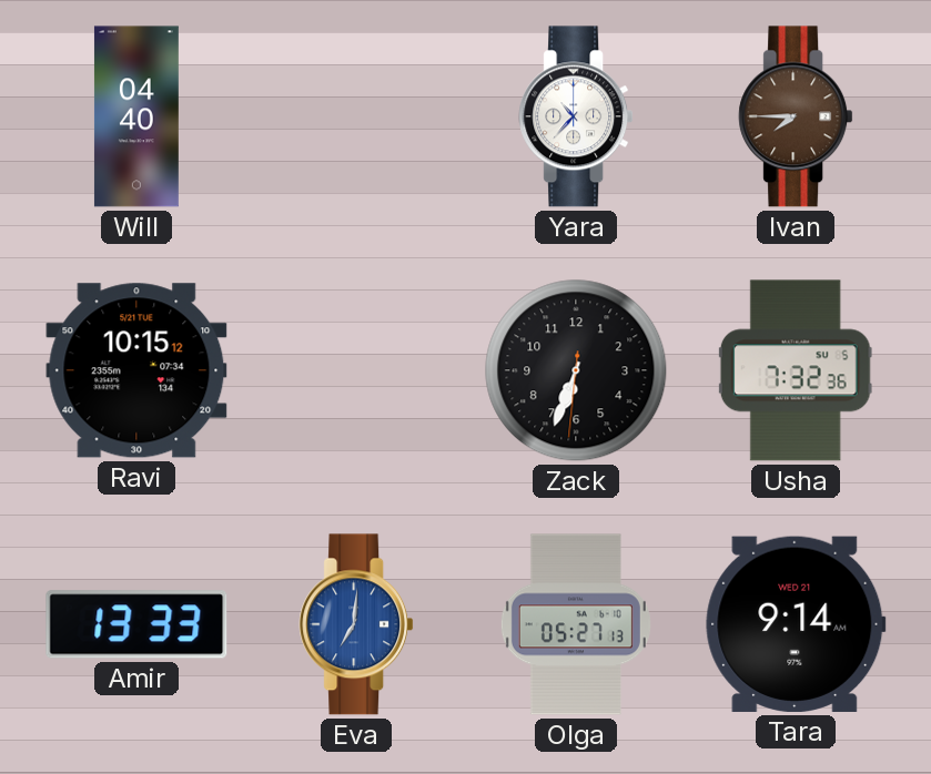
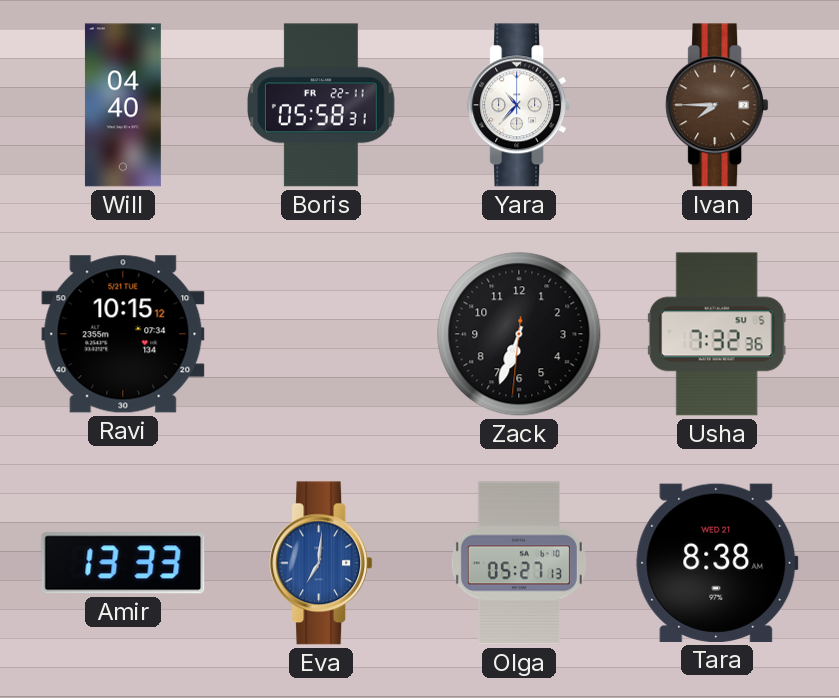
Boris: none -> 05:58 (322, 105)
Tara: 9:14 -> 8:38 (717, 563)
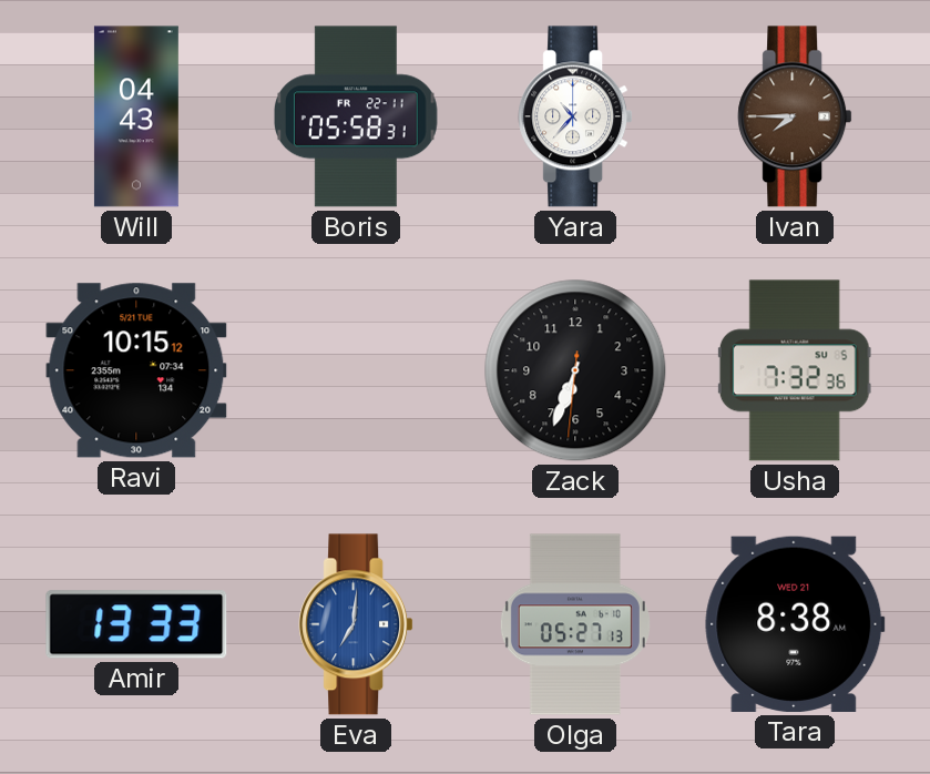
Will: 04:40 -> 04:43 (136, 116)
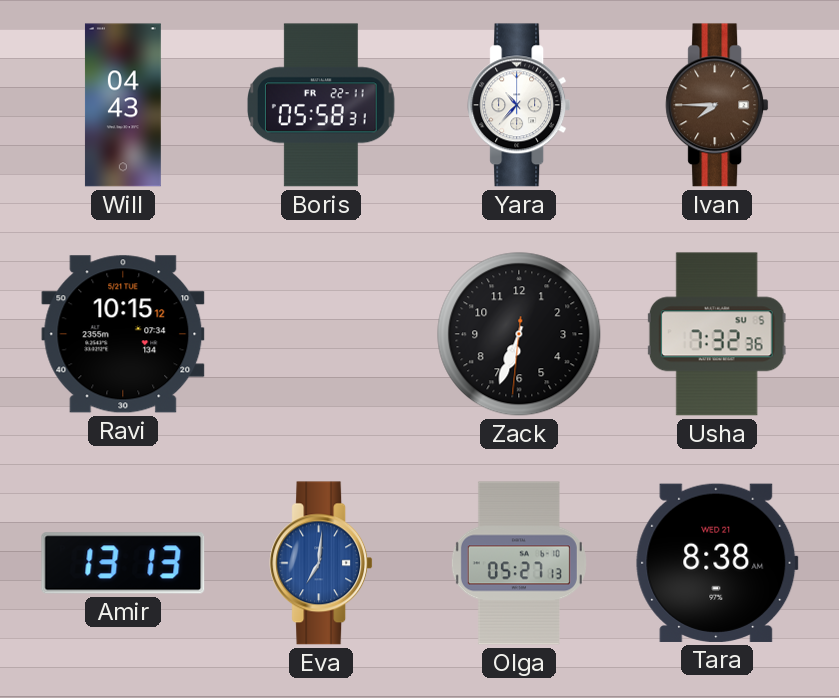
Amir: 13:33 -> 13:13 (123, 563)
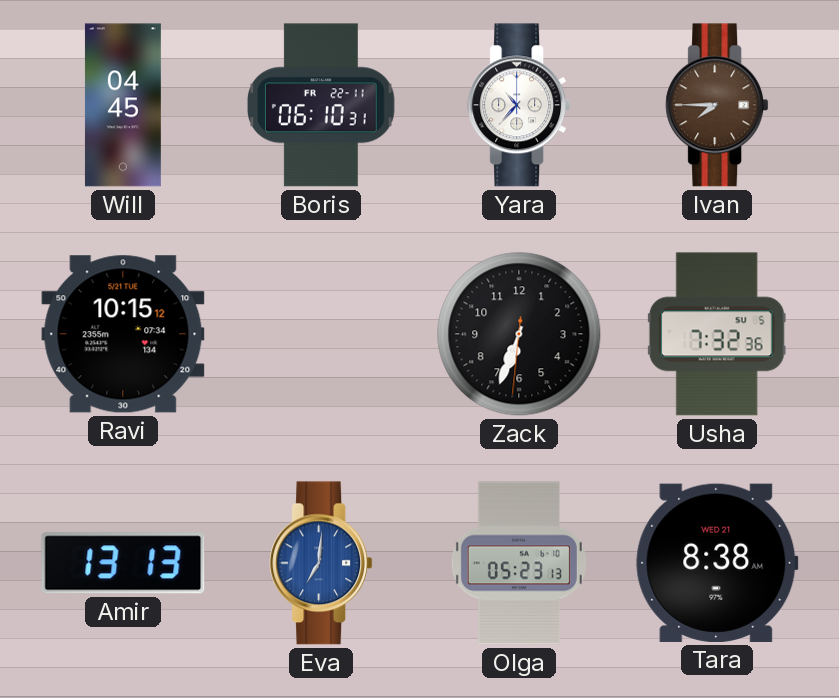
Will: 04:43 -> 04:45 (123, 105)
Boris: 05:58 -> 06:10 (322, 105)
Olga: 05:27 -> 05:23 (519, 563)
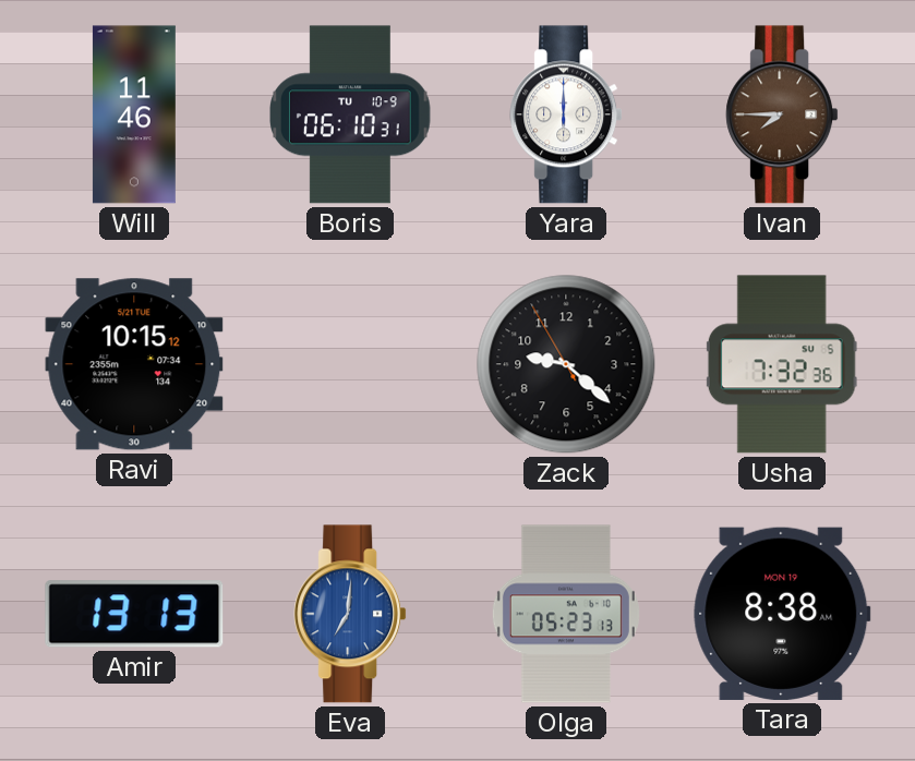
Will: 04:45 -> 11:46 (134, 114)
Boris date: FR 22-11 -> TU 10-9 (351, 114)
Yara: 10:37 -> 6:00 (566, 114)
Zack: 6:33 -> 9:21 (566, 364)
Tara date: WED 21 -> MON 19 (782, 614)
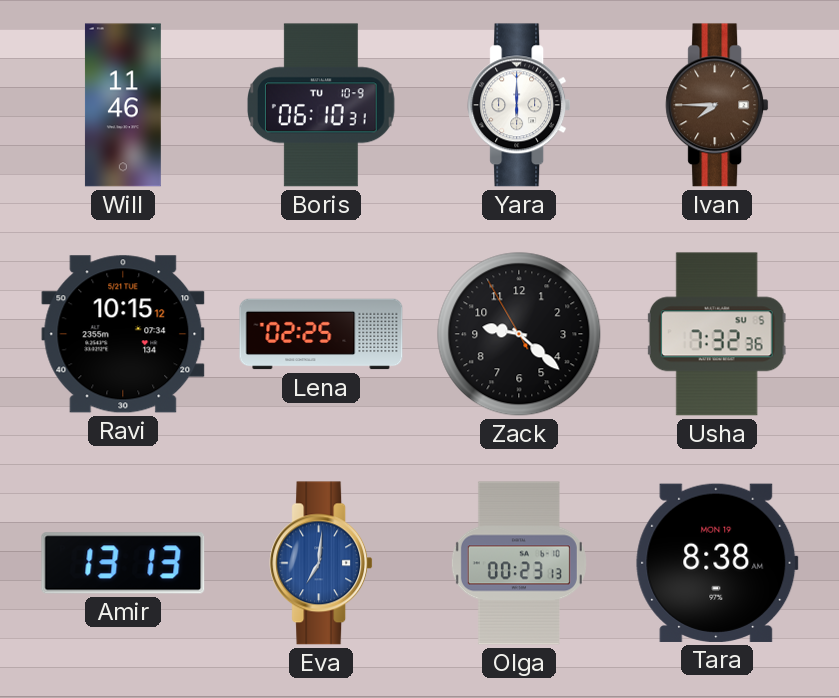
Lena: none -> 02:25 (321, 334)
Olga: 05:23 -> 00:23 (519, 563)
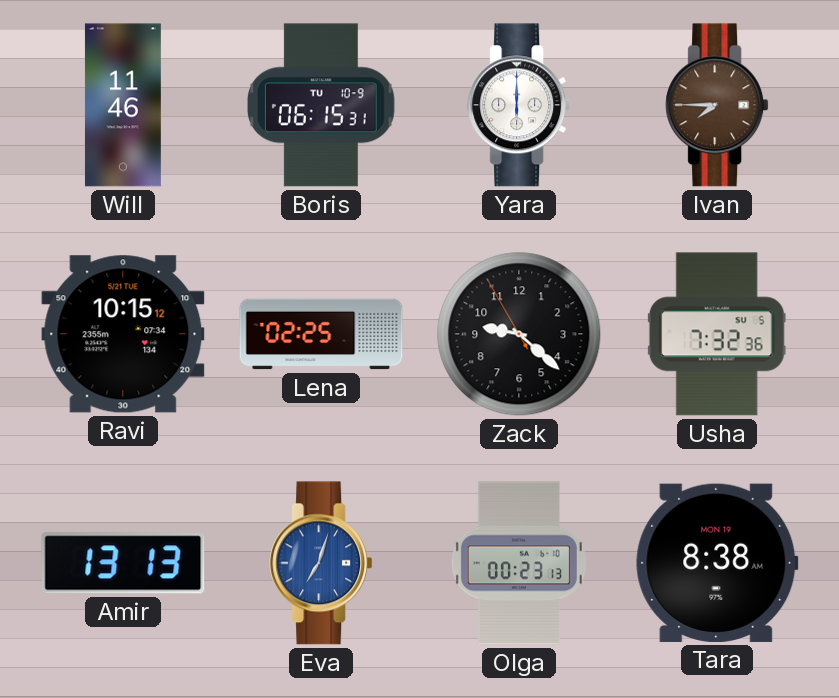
Boris: 06:10 -> 06:15 (322, 105)
Eva: 7:01 -> 7:03 (321, 563)
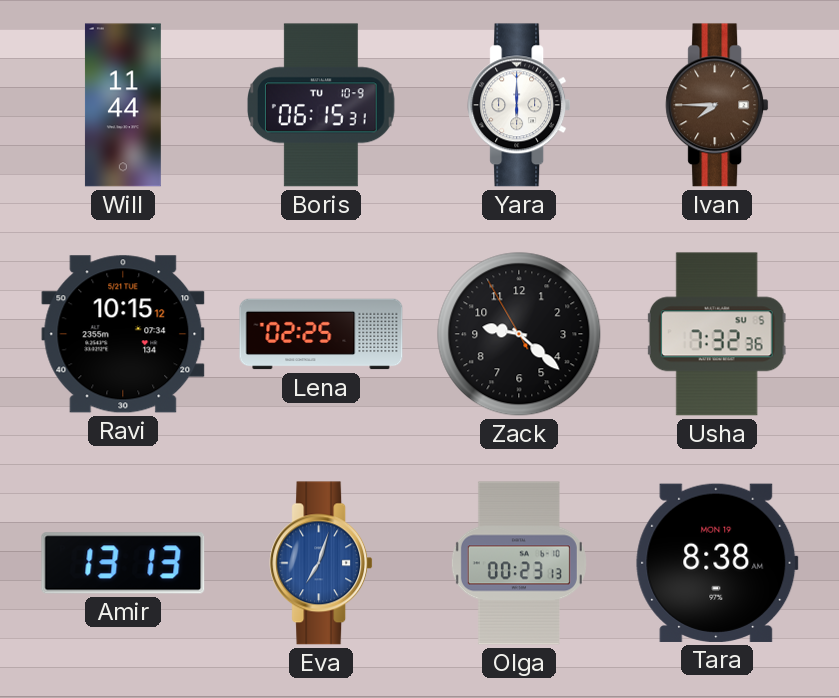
Will: 11:46 -> 11:44 (123, 105)
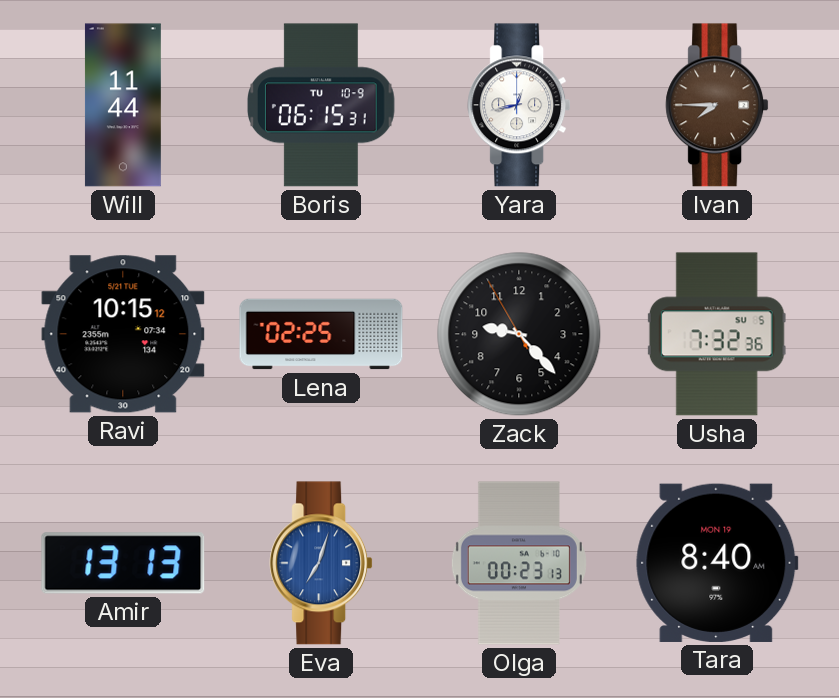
Yara: 6:00 -> 12:43 (519, 105)
Zack: 9:21 -> 9:22 (519, 334)
Tara: 8:38 -> 8:40 (717, 563)
